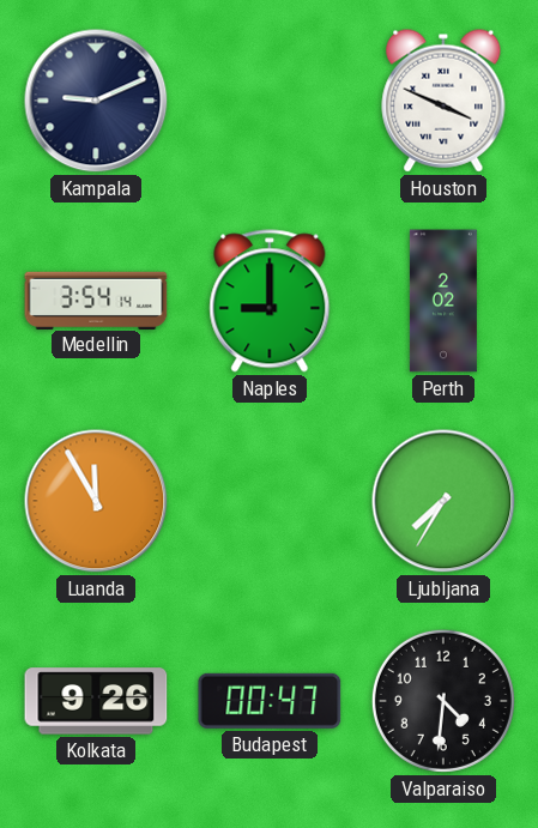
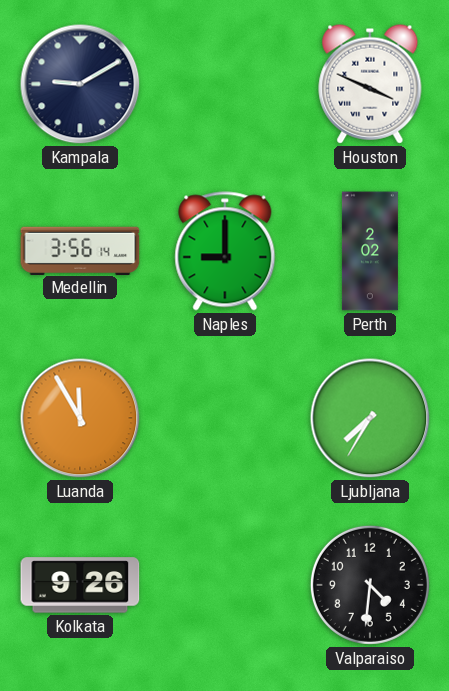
Kampala: 9:11 -> 9:10 (80, 84)
Medellin: 3:54 -> 3:56 (80, 250)
Budapest: 00:47 -> none (270, 701)
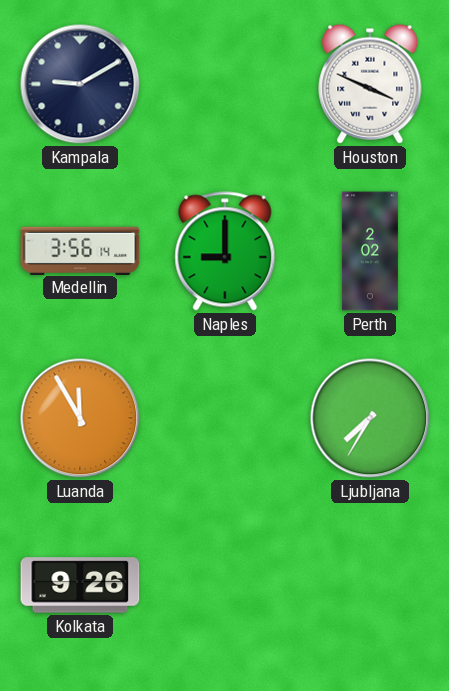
Valparaiso: 4:31 -> none (370, 585)
